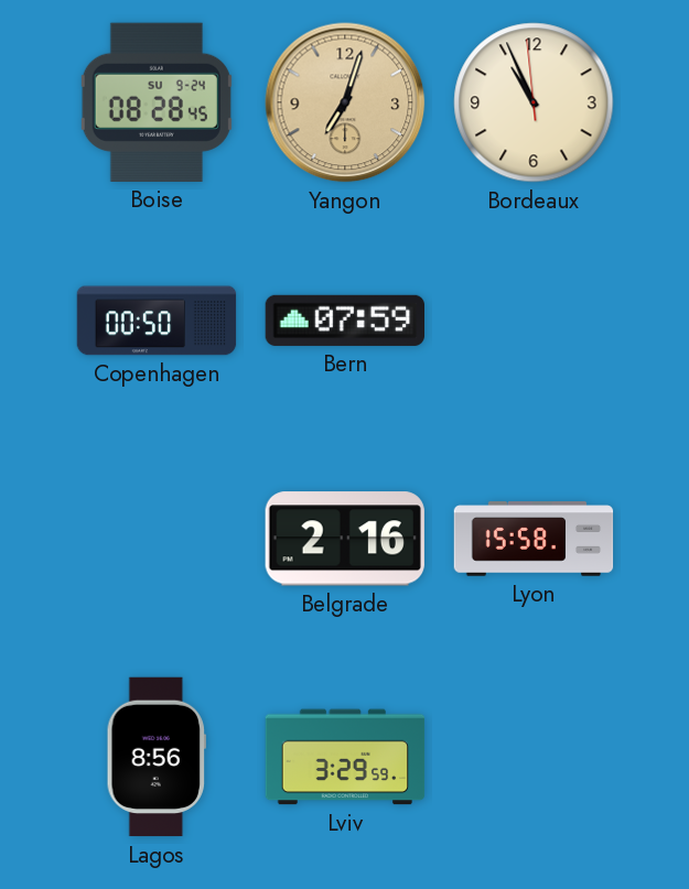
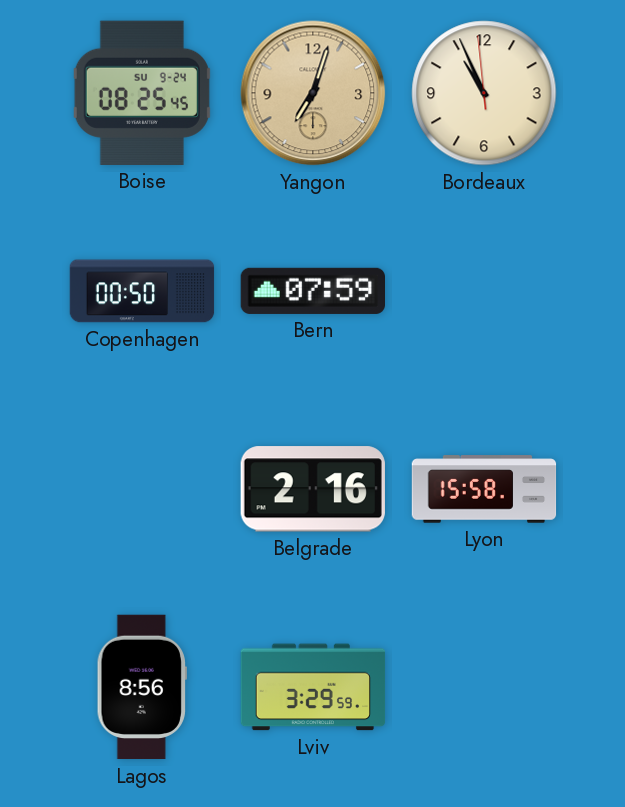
Boise: 08:28 -> 08:25 (142, 93)
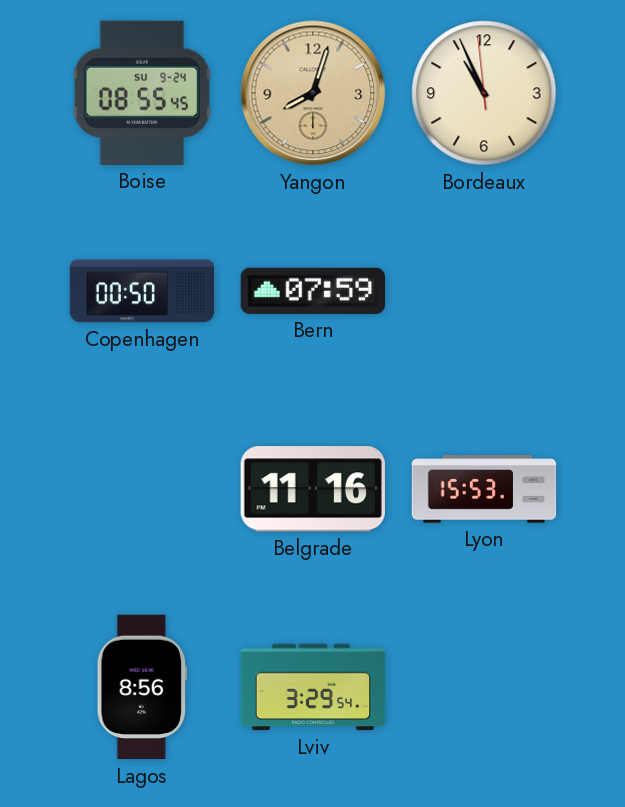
Boise: 08:25 -> 08:55 (142, 93)
Yangon: 7:03 -> 8:03 (313, 93)
Belgrade: 2:16 -> 11:16 (313, 489)
Lyon: 15:58 -> 15:53 (484, 489)
Lviv: 3:29:59 -> 3:29:54 (313, 687)
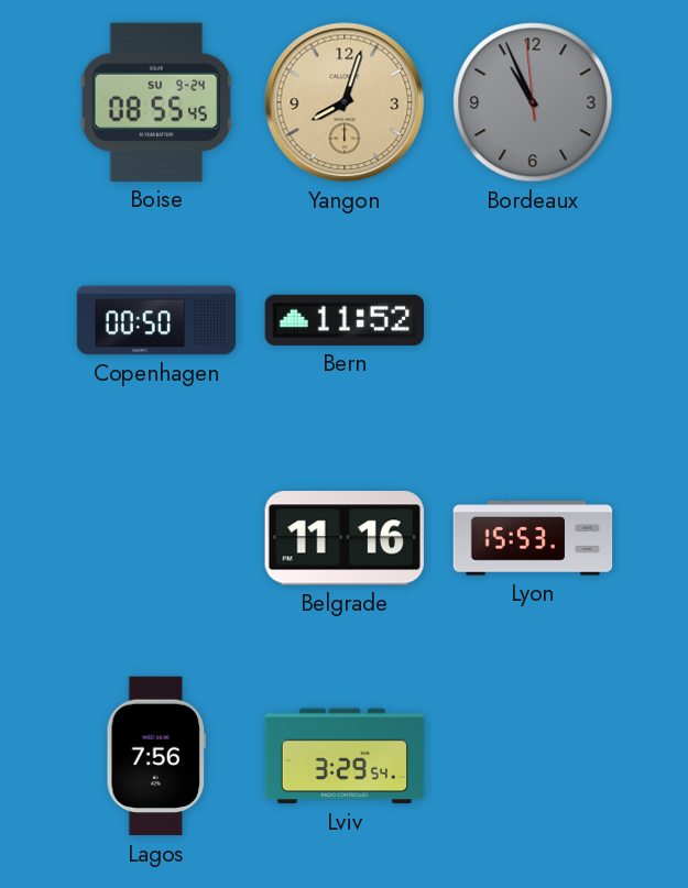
Bordeaux dial: cream -> grey (533, 102)
Bern: 07:59 -> 11:52 (343, 320)
Lagos: 8:56 -> 7:56 (156, 756)
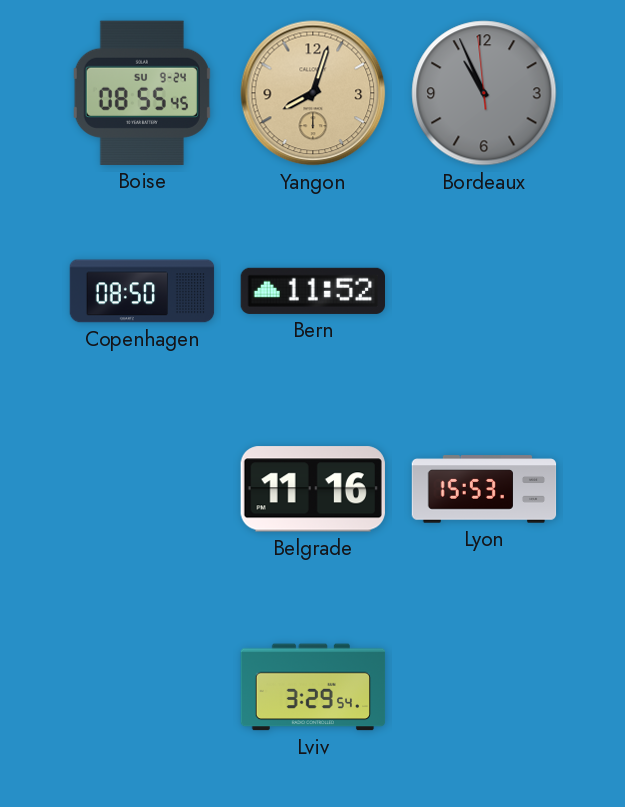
Copenhagen: 00:50 -> 08:50 (142, 291)
Lagos: 7:56 -> none (156, 756)
